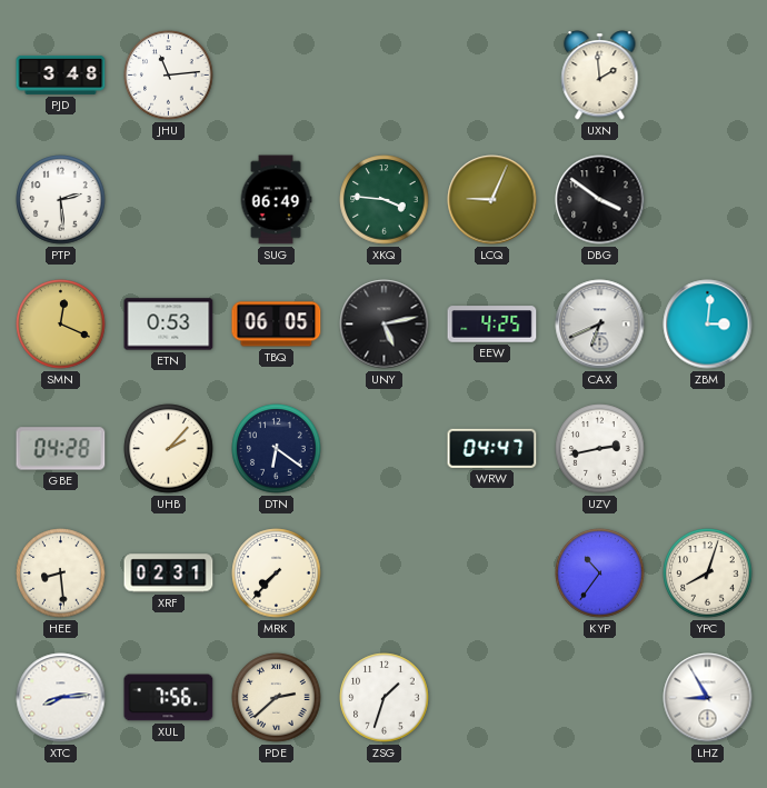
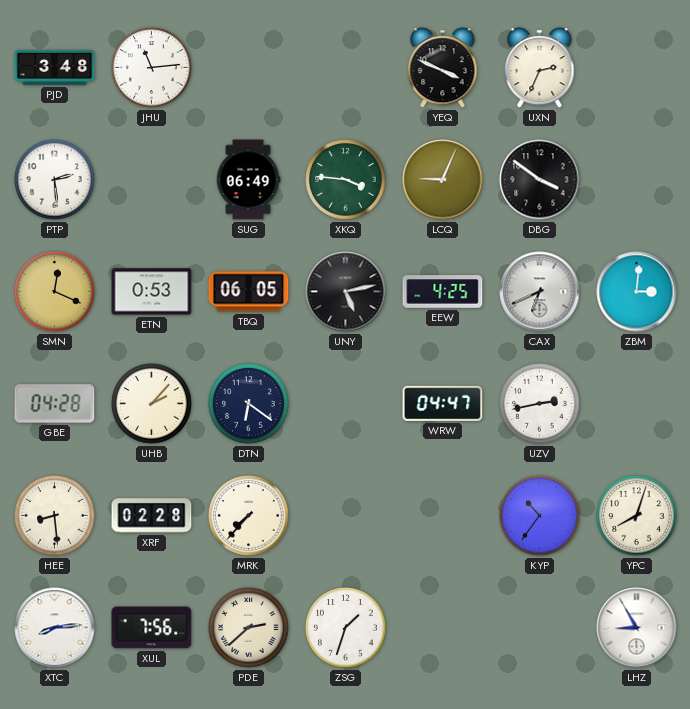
YEQ: none -> 3:49 (443, 68)
UXN: 1:59 -> 2:34 (540, 68)
XRF: 02:31 -> 02:28 (152, 516)
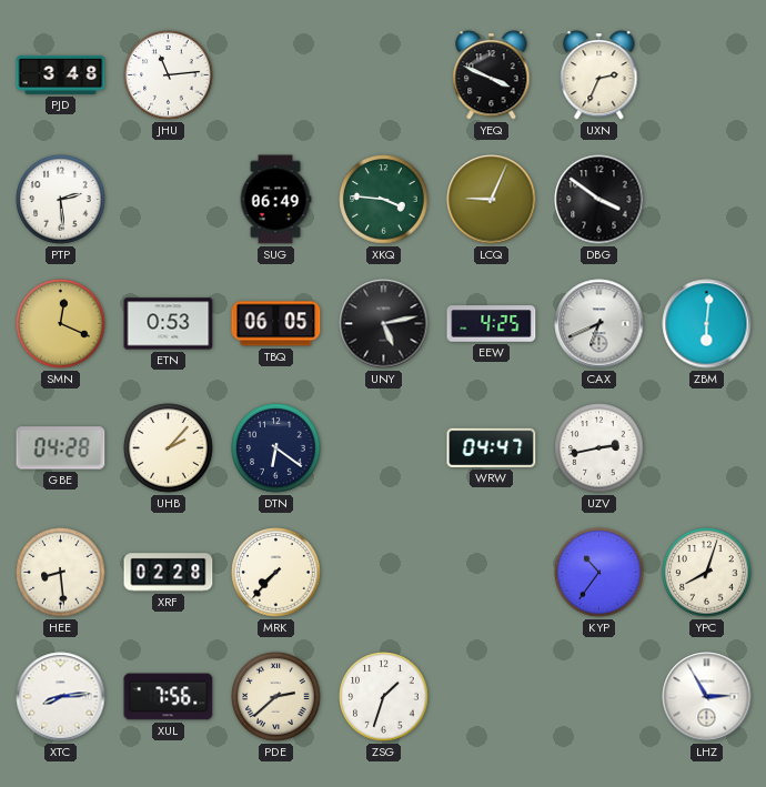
ZBM: 3:01 -> 6:01 (707, 324)
LHZ: 8:55 -> 2:55 (707, 697)
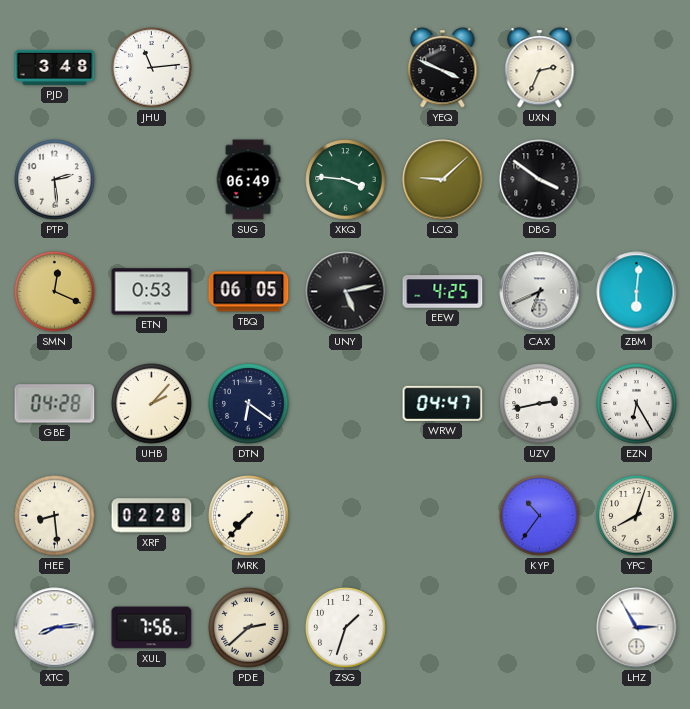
LCQ: 9:04 -> 9:08 (443, 180)
EZN: none -> 6:25 (637, 404)
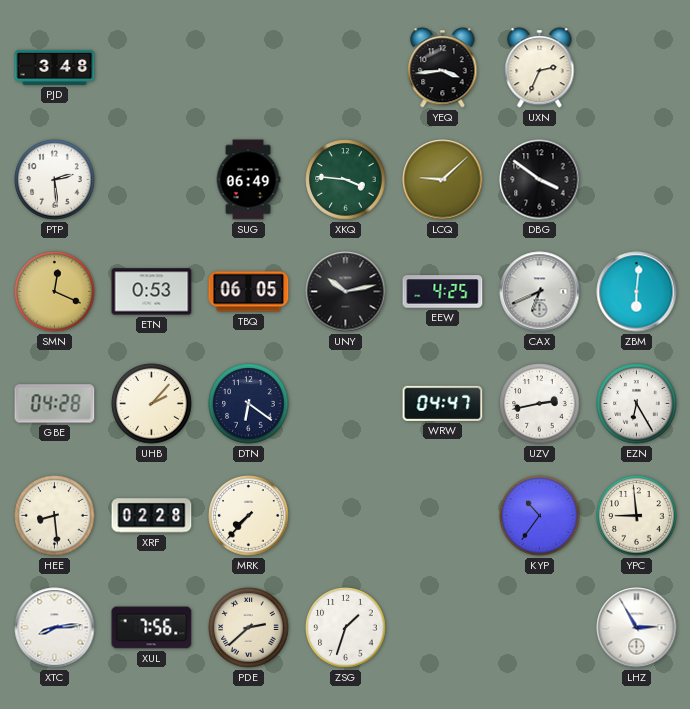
JHU: 11:14 -> none (152, 68)
YEQ: 3:49 -> 3:44 (443, 68)
UNY: 5:13 -> 10:13 (346, 292)
YPC: 8:03 -> 8:59 (637, 516)
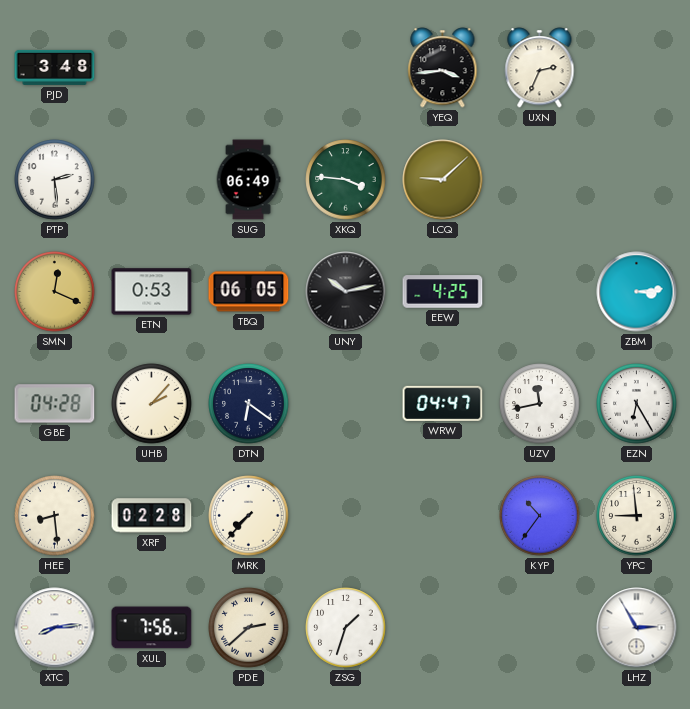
DBG: 3:51 -> none (540, 180)
CAX: 6:41 -> none (540, 292)
ZBM: 6:01 -> 3:14 (637, 292)
UZV: 2:43 -> 11:43 (540, 404)
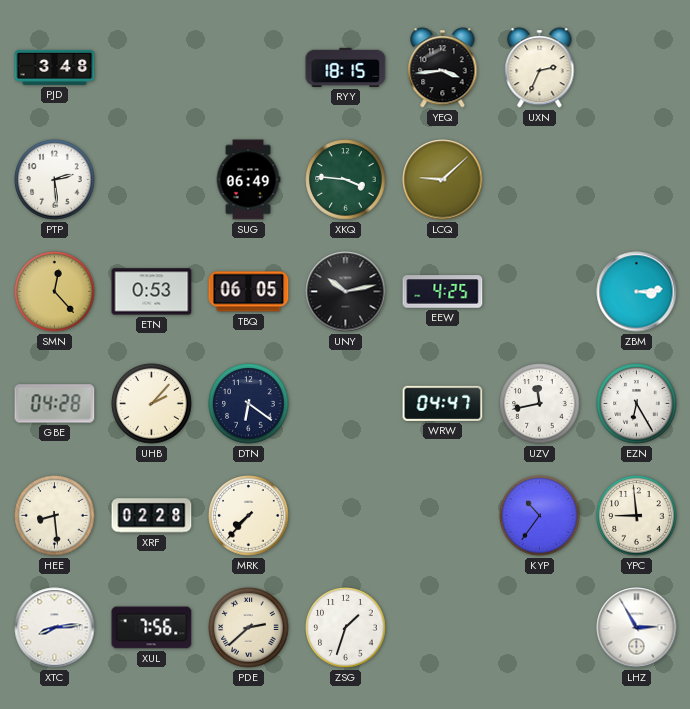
RYY: none -> 18:15 (346, 67)
SMN: 12:19 -> 12:23 (55, 292)
